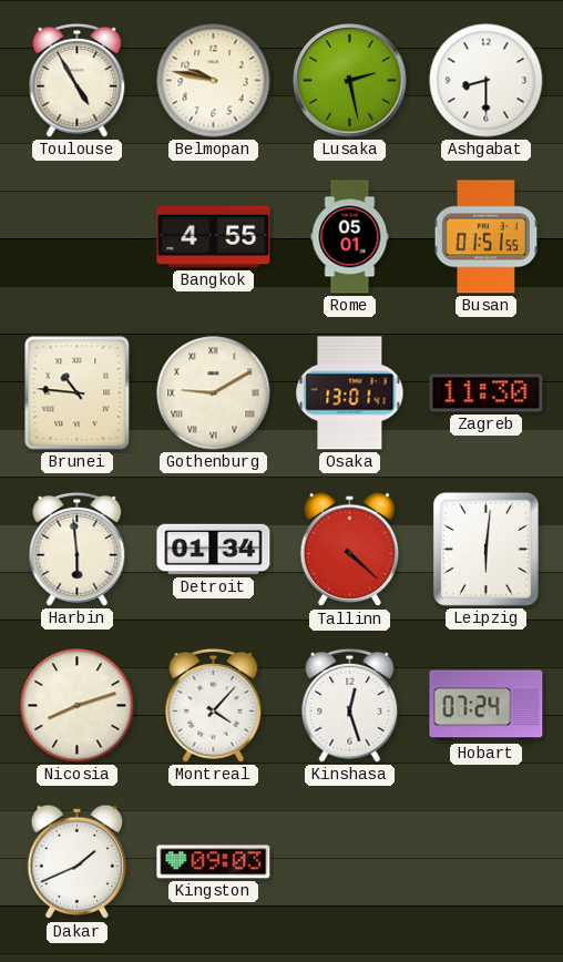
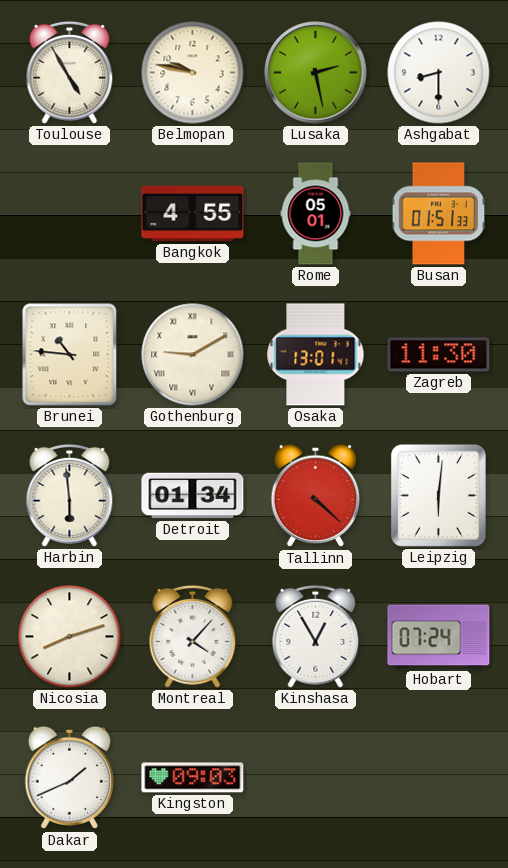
Busan: 01:51:55 -> 01:51:33 (439, 214)
Kinshasa: 12:27 -> 12:55 (316, 636)
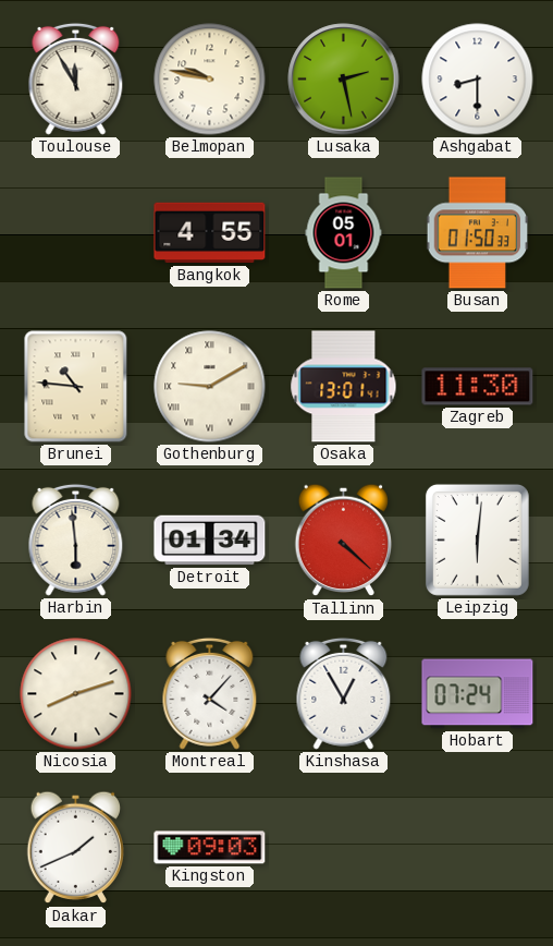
Toulouse: 4:55 -> 11:55 (76, 78)
Busan: 01:51 -> 01:50 (478, 233)
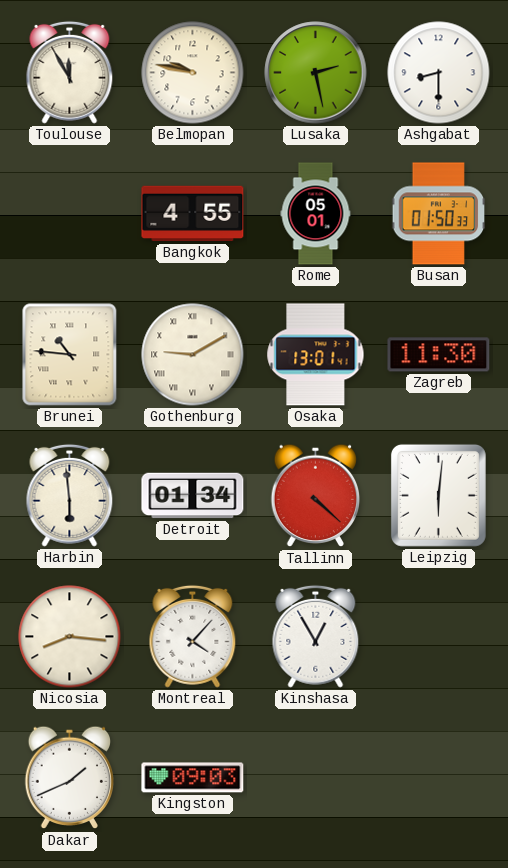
Nicosia: 8:12 -> 8:16 (70, 637)
Hobart: 07:24 -> none (478, 694)
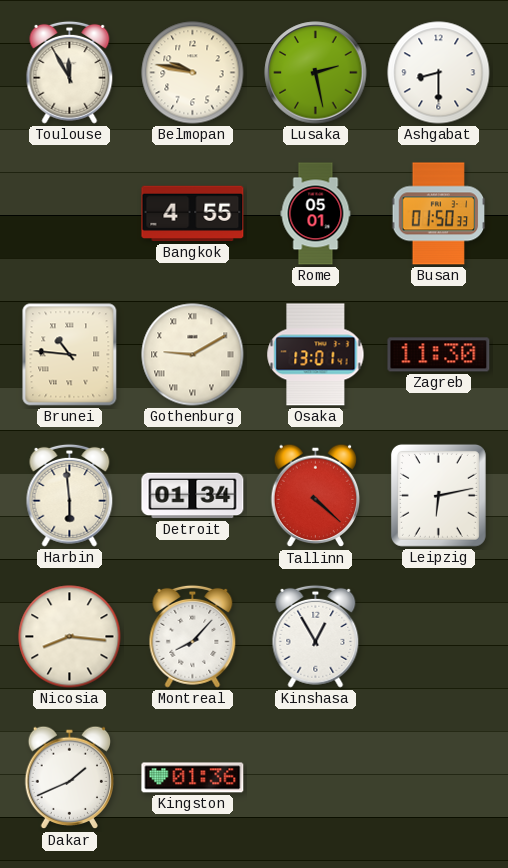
Leipzig: 6:01 -> 6:13 (438, 495)
Montreal: 4:07 -> 8:07 (193, 636)
Kingston: 09:03 -> 01:36 (193, 778)
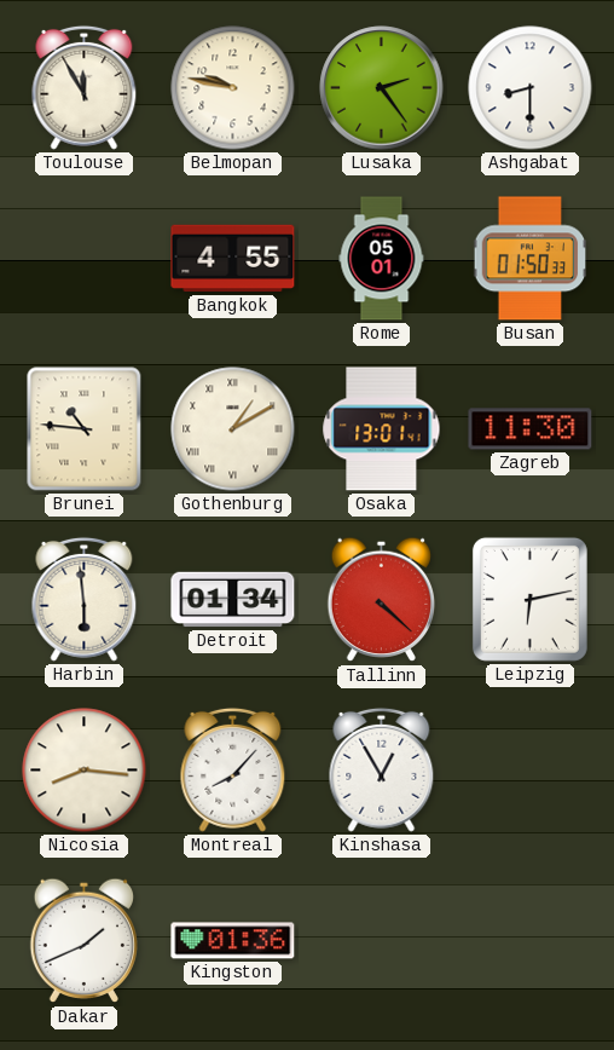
Lusaka: 2:28 -> 2:24 (382, 88)
Gothenburg: 9:10 -> 1:10 (233, 429)
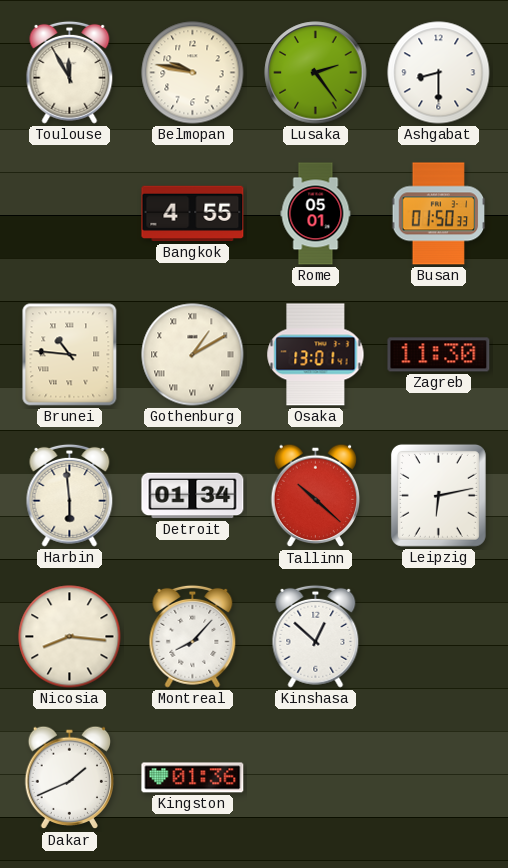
Tallinn: 4:22 -> 10:22 (316, 496)
Kinshasa: 12:55 -> 12:52 (316, 636)
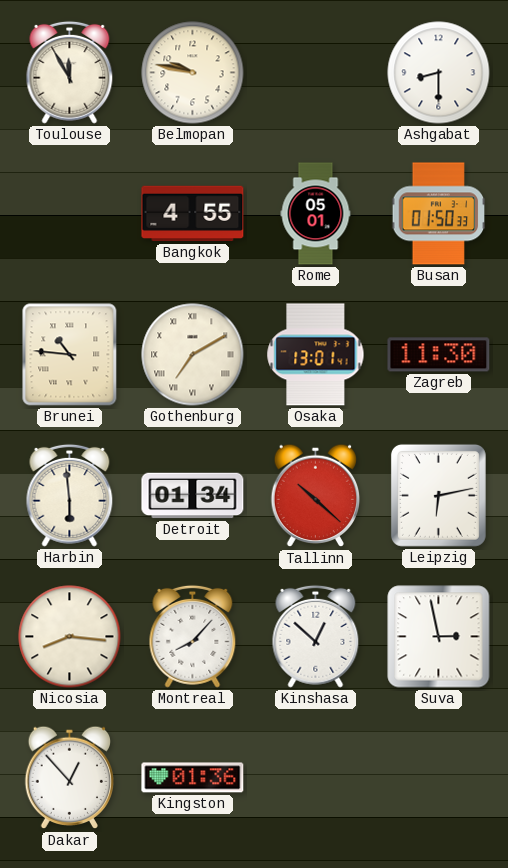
Lusaka: 2:24 -> none (316, 73)
Gothenburg: 1:10 -> 7:10 (193, 355)
Suva: none -> 2:58 (439, 637)
Dakar: 1:41 -> 12:53 (70, 778)
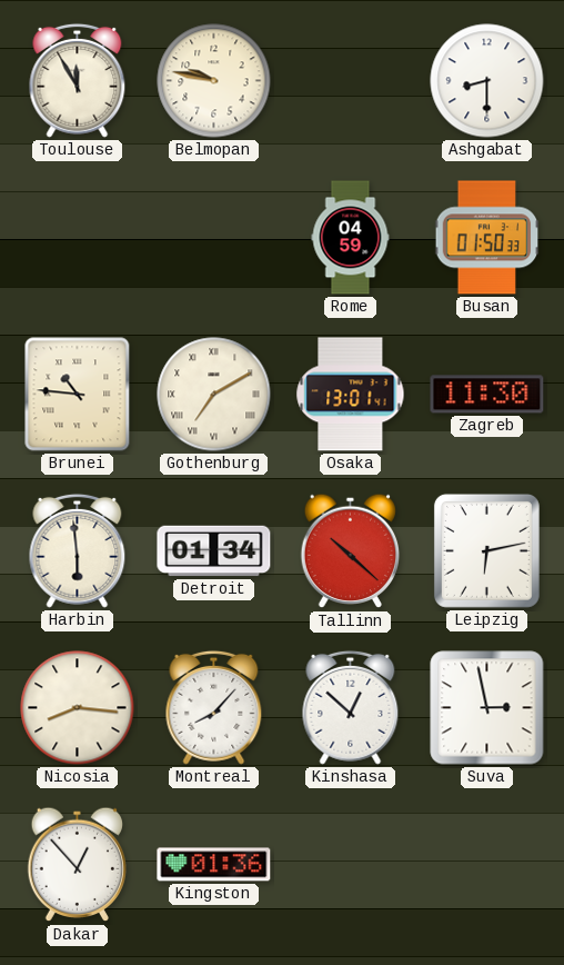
Bangkok: 4:55 -> none (193, 214)
Rome: 05:01 -> 04:59 (351, 238)
